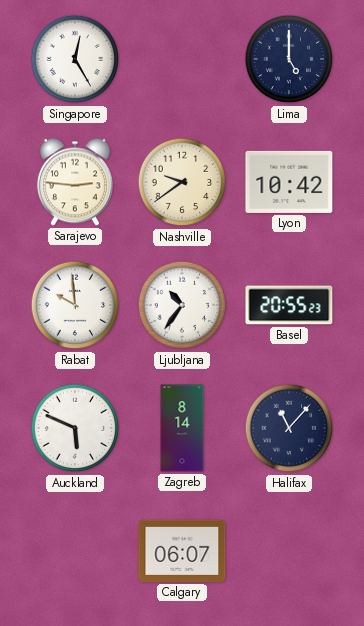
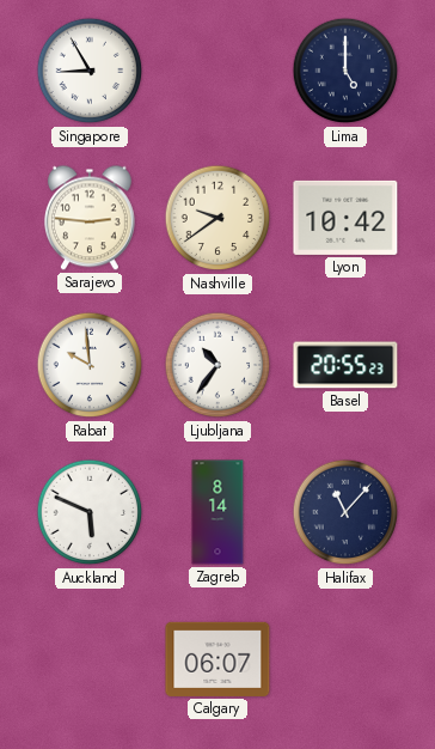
Singapore: 12:25 -> 8:55 (90, 71)
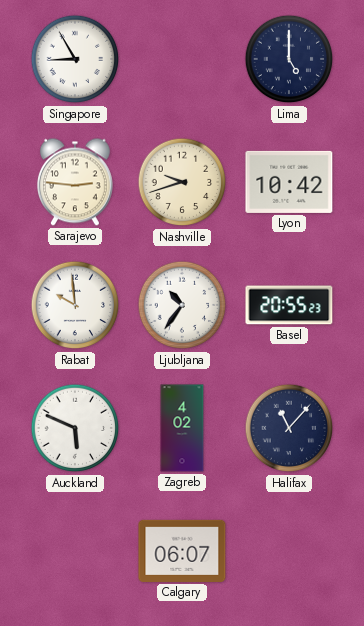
Nashville: 9:39 -> 9:42 (182, 182)
Zagreb: 8:14 -> 4:02 (182, 428)
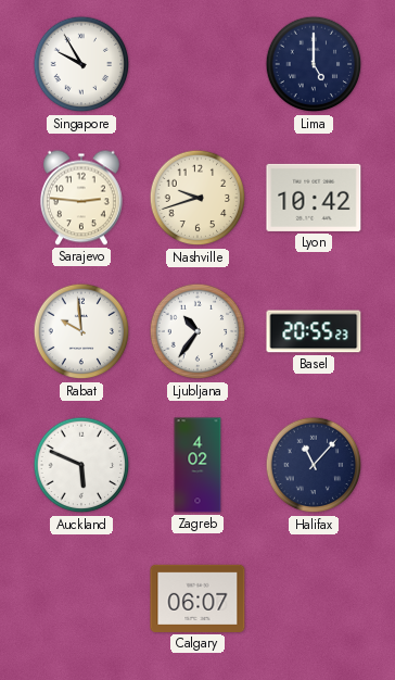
Singapore: 8:55 -> 9:55 (81, 64)
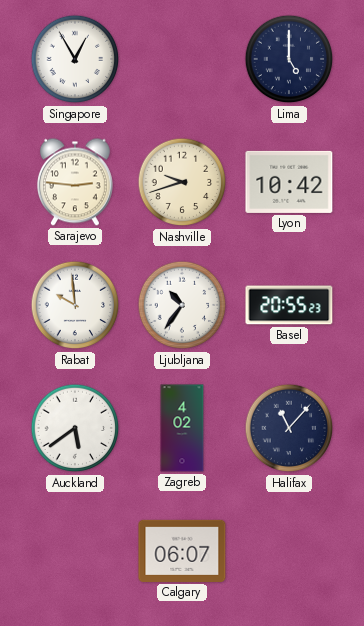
Singapore: 9:55 -> 12:55 (75, 59)
Auckland: 5:49 -> 5:39 (75, 428)
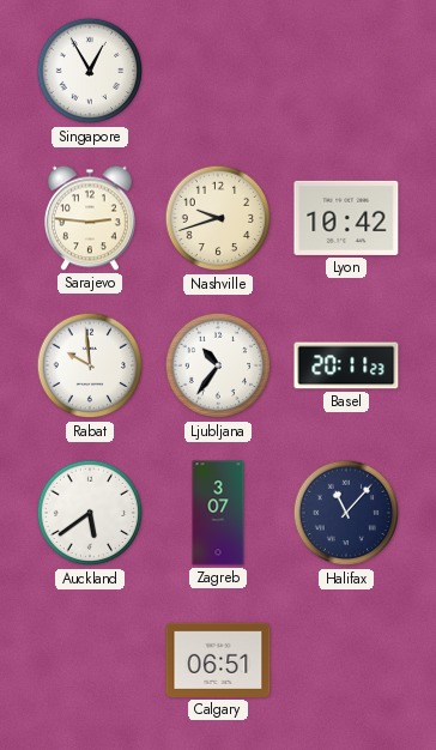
Lima: 5:00 -> none (289, 59)
Basel: 20:55 -> 20:11 (346, 365)
Zagreb: 4:02 -> 3:07 (218, 513)
Calgary: 06:07 -> 06:51 (218, 660)
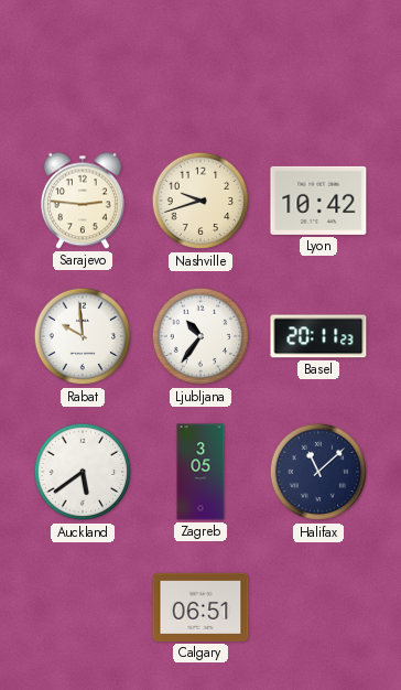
Singapore: 12:55 -> none (90, 71)
Zagreb: 3:07 -> 3:05 (201, 472)
Halifax: 11:07 -> 11:08 (318, 472)
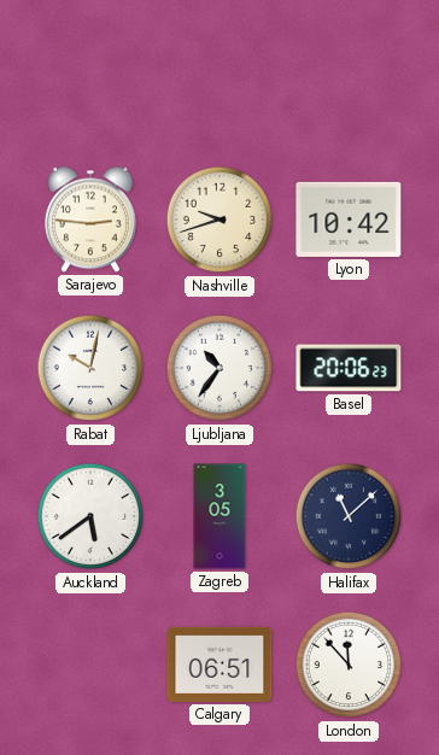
Rabat: 9:59 -> 10:02 (90, 368)
Basel: 20:11 -> 20:06 (349, 368)
London: none -> 11:53 (349, 665)
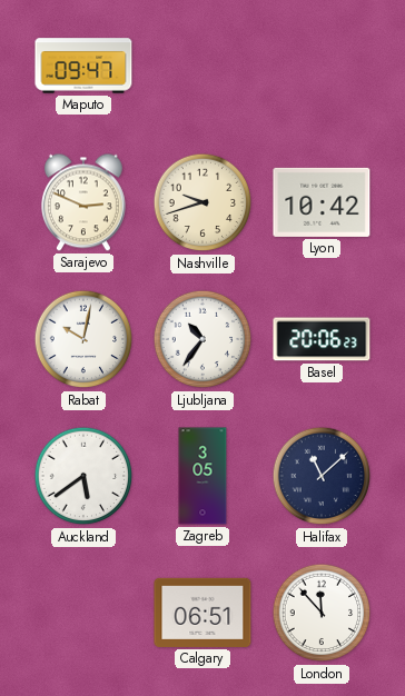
Maputo: none -> 09:47 (83, 66)
Sarajevo: 2:46 -> 2:49 (83, 202)
